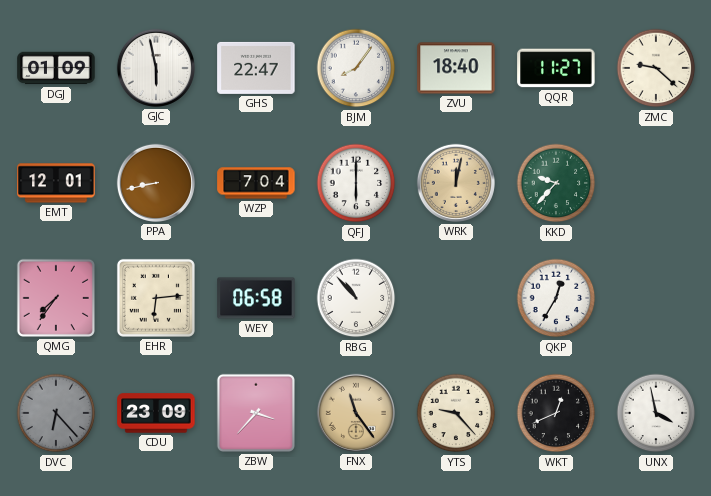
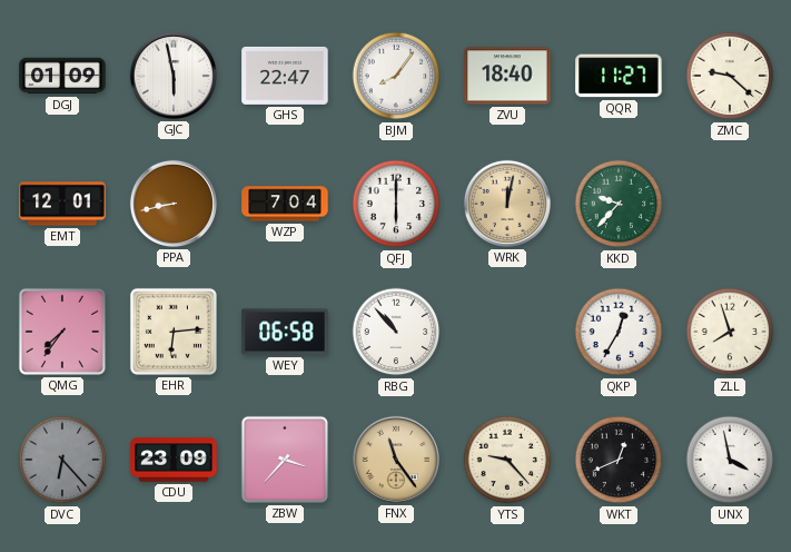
ZLL: none -> 7:57 (730, 332)
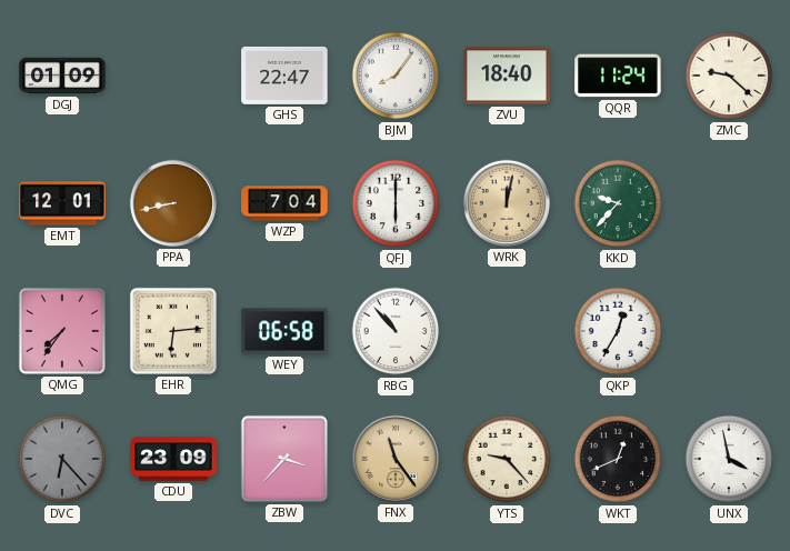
GJC: 5:58 -> none (174, 76)
QQR: 11:27 -> 11:24 (618, 76)
ZLL: 7:57 -> none (730, 332)
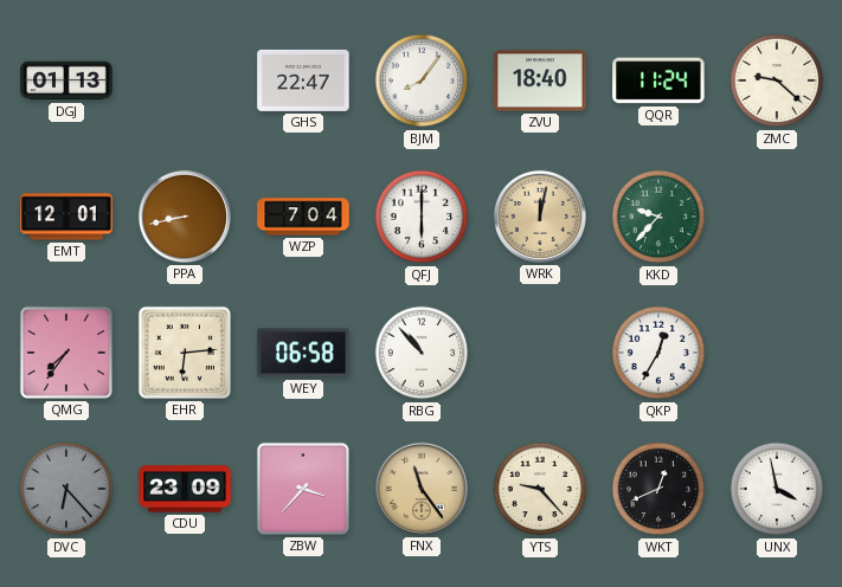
DGJ: 01:09 -> 01:13 (66, 80)
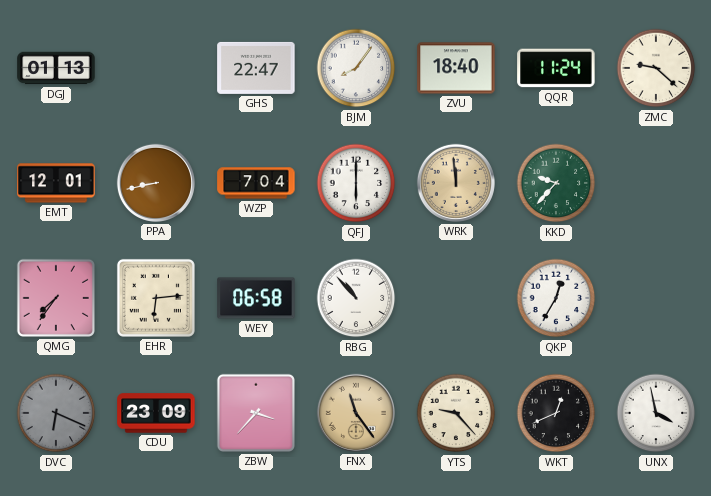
WRK: 12:02 -> 11:59 (456, 183)
DVC: 6:23 -> 6:19 (56, 413)
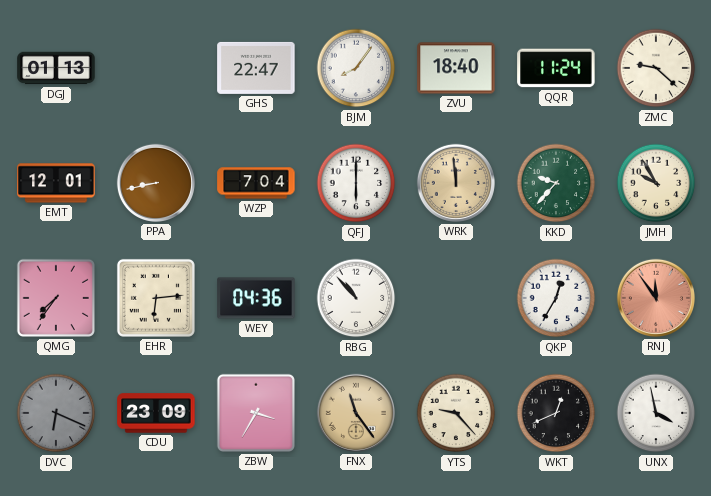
JMH: none -> 9:55 (656, 183)
WEY: 06:58 -> 04:36 (256, 298)
RNJ: none -> 11:54 (656, 298)
ZBW: 3:37 -> 3:35 (256, 413)
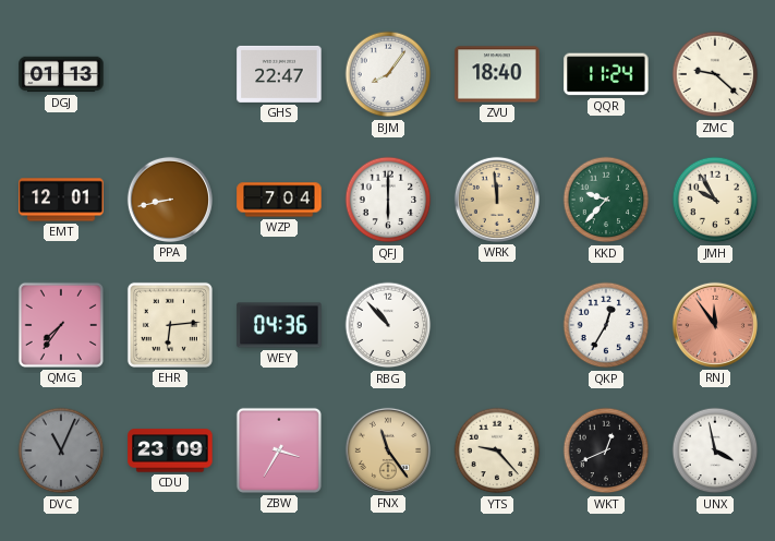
DVC: 6:19 -> 11:04 (61, 450)
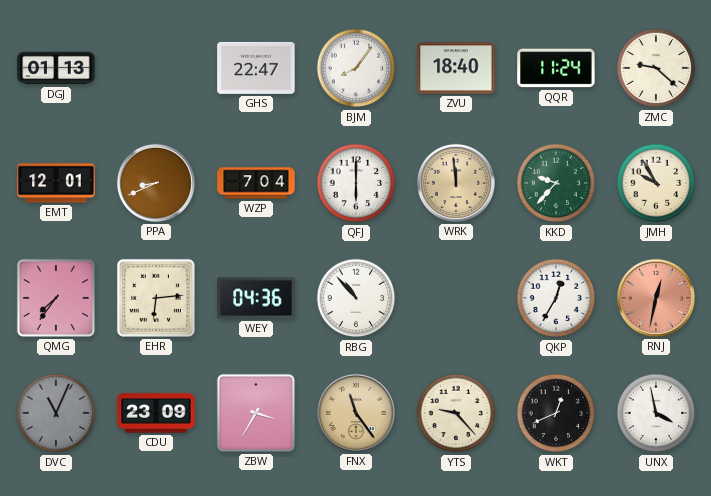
PPA: 8:43 -> 8:41 (156, 183)
RNJ: 11:54 -> 12:32 (656, 298)
